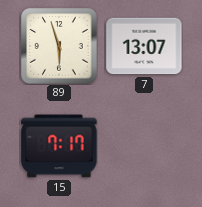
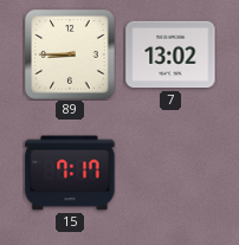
89: 5:57 -> 8:45 (70, 54)
7: 13:07 -> 13:02 (170, 54)
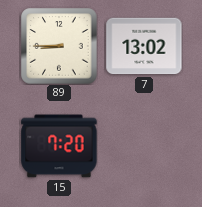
15: 7:17 -> 7:20 (59, 146)
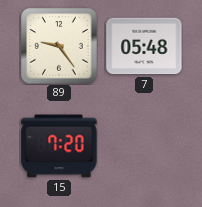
89: 8:45 -> 9:24 (59, 46)
7: 13:02 -> 05:48 (144, 46)
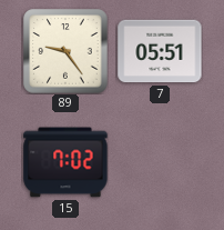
7: 05:48 -> 05:51 (160, 51)
15: 7:20 -> 7:02 (65, 162)
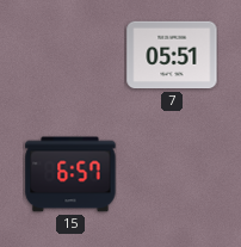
89: 9:24 -> none (65, 51)
15: 7:02 -> 6:57 (70, 174)
